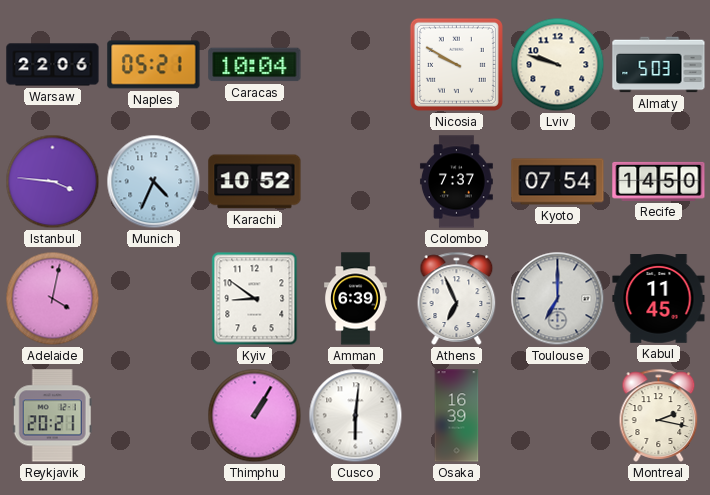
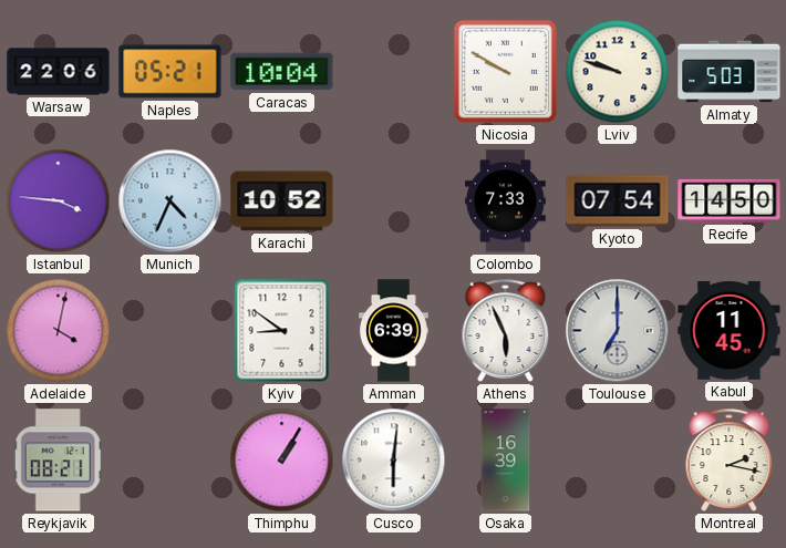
Colombo: 7:37 -> 7:33 (505, 201)
Athens: 6:56 -> 5:56 (506, 330)
Reykjavik: 20:21 -> 08:21 (58, 461)
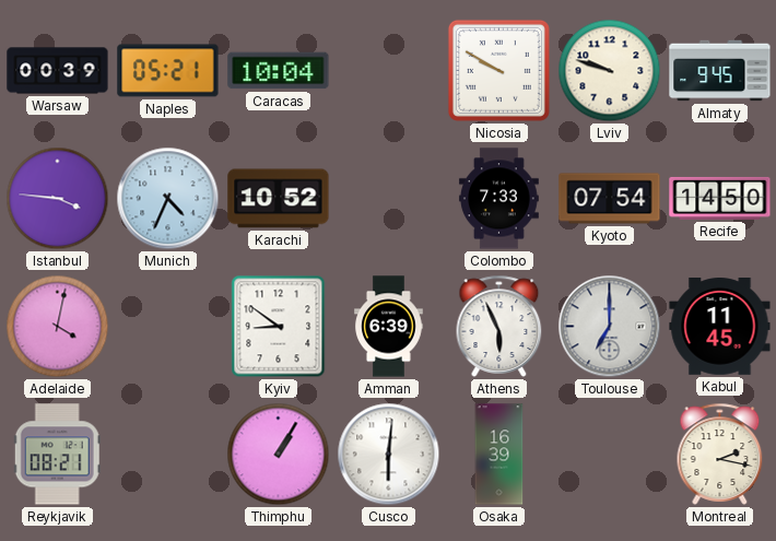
Warsaw: 22:06 -> 00:39 (58, 71)
Almaty: 5:03 -> 9:45 (720, 71)
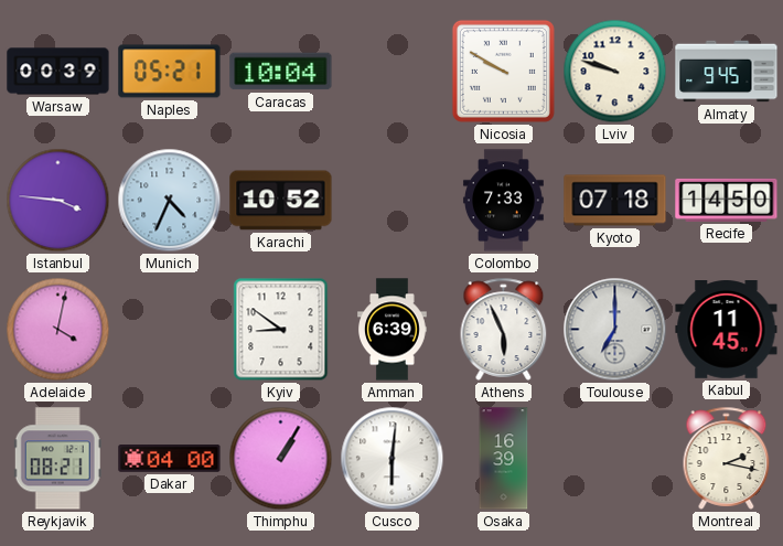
Kyoto: 07:54 -> 07:18 (615, 201)
Dakar: none -> 04:00 (170, 459)
